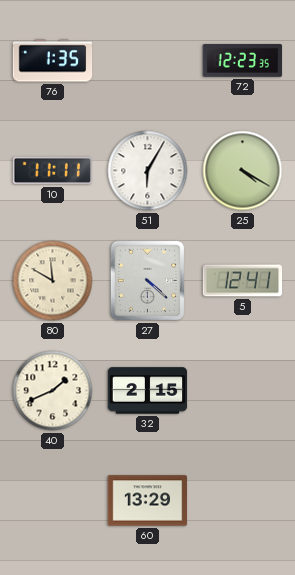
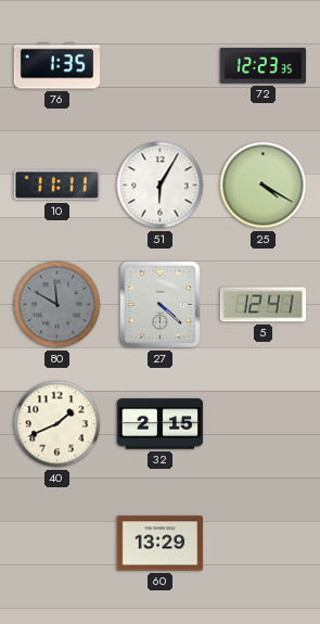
80 dial: cream -> grey (57, 305)
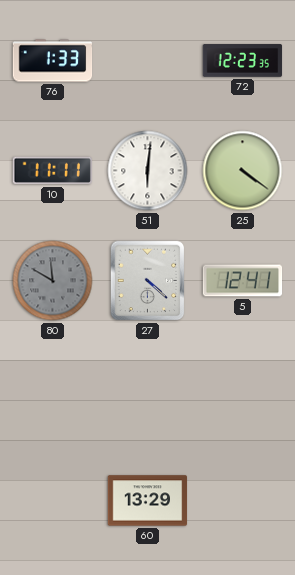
76: 1:35 -> 1:33 (53, 61)
51: 6:05 -> 6:01 (148, 171)
25: 4:20 -> 4:21 (243, 171)
40: 1:41 -> none (57, 424)
32: 2:15 -> none (161, 424)
